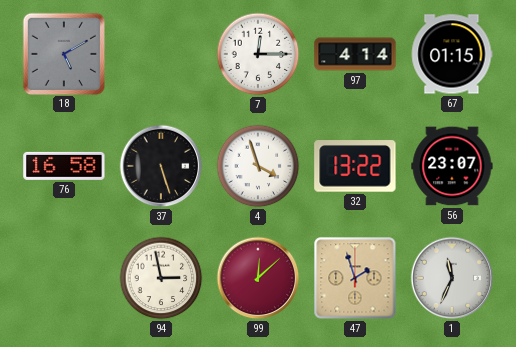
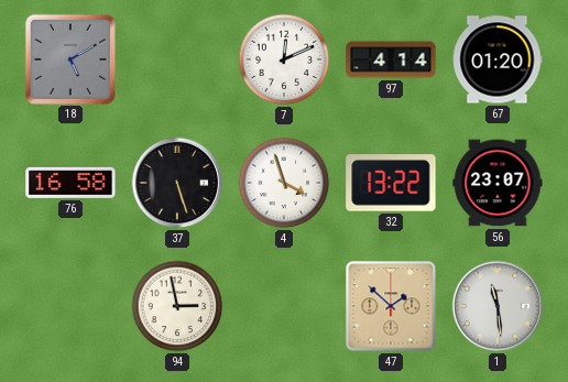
7: 12:15 -> 12:11 (284, 59)
67: 01:15 -> 01:20 (498, 59)
99: 12:08 -> none (258, 278)
47: 1:57 -> 1:52 (391, 306)
1: 11:34 -> 11:29 (498, 306)
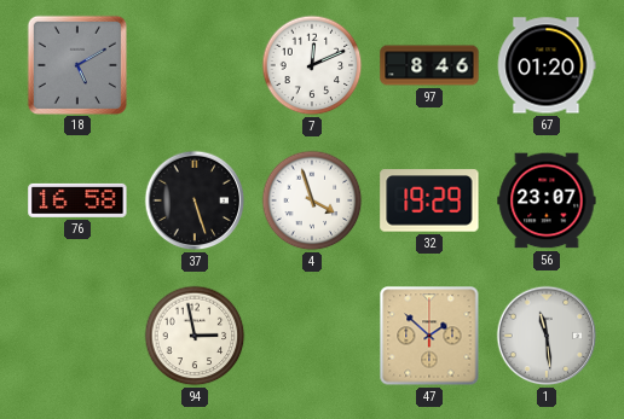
97: 4:14 -> 8:46 (429, 65)
32: 13:22 -> 19:29 (429, 200)
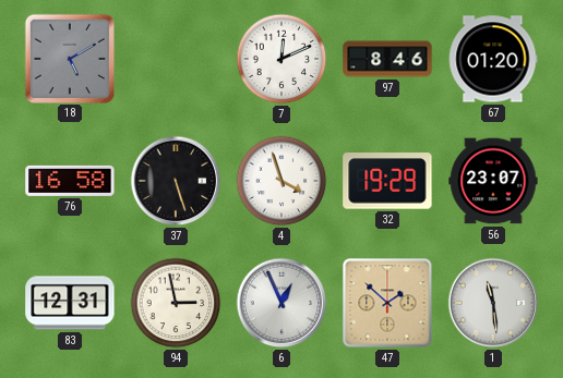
83: none -> 12:31 (70, 303)
6: none -> 12:56 (281, 303)
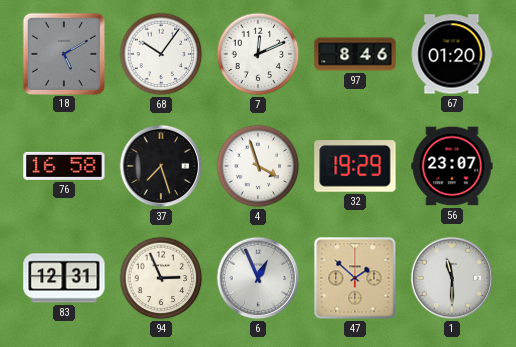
68: none -> 10:06 (161, 54)
37: 5:27 -> 7:27 (161, 166)
94: 2:58 -> 2:56 (161, 278)
1: 11:29 -> 11:30 (452, 278)
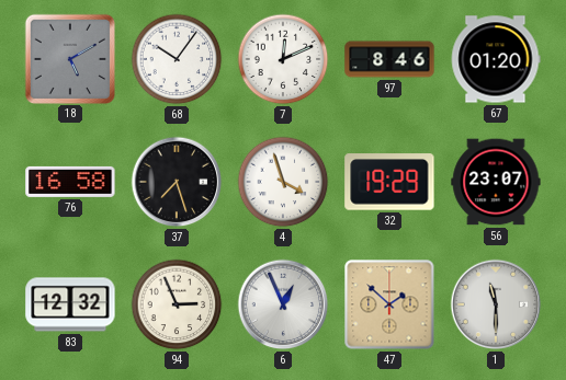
83: 12:31 -> 12:32 (70, 304)
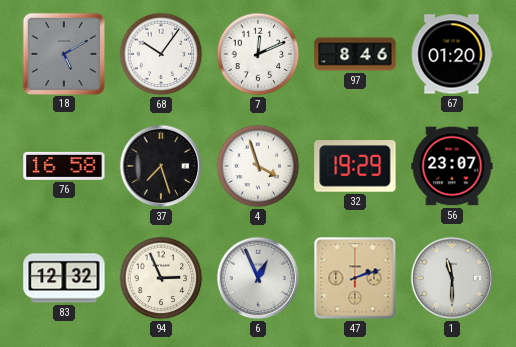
47: 1:52 -> 2:12 (355, 278)
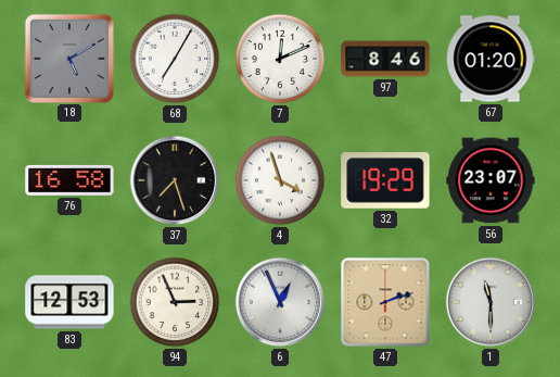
68: 10:06 -> 7:05 (175, 59)
83: 12:32 -> 12:53 (69, 302)
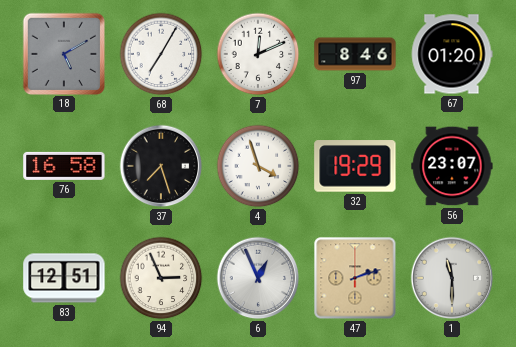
83: 12:53 -> 12:51 (64, 278)
